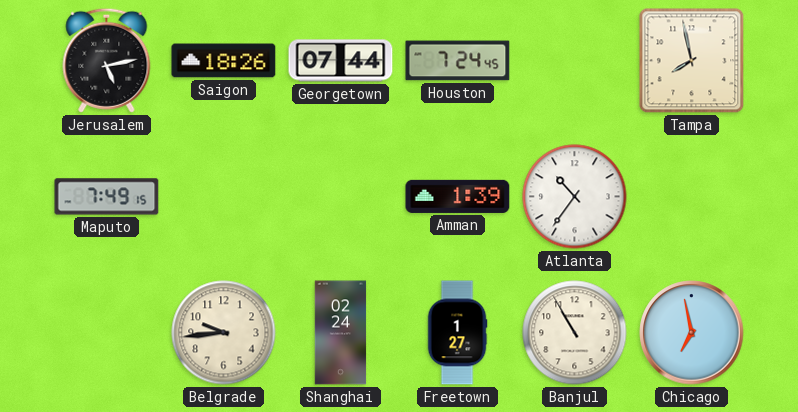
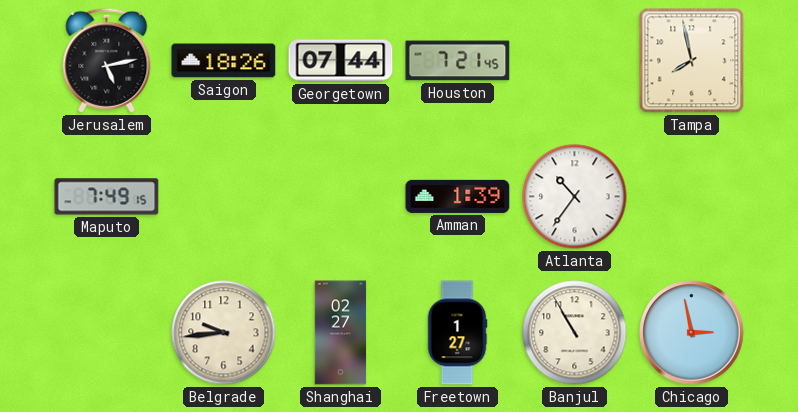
Houston: 7:24 -> 7:21 (458, 61)
Shanghai: 02:24 -> 02:27 (341, 333)
Chicago: 6:58 -> 2:58 (692, 333)
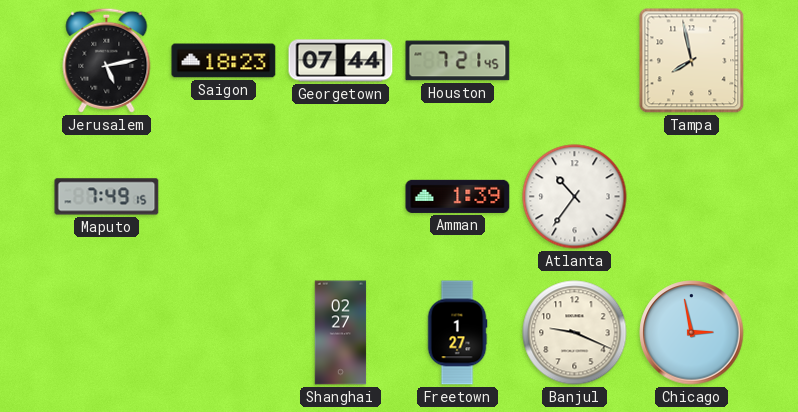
Saigon: 18:26 -> 18:23 (224, 61)
Belgrade: 9:44 -> none (224, 333)
Banjul: 10:55 -> 9:19 (575, 333)
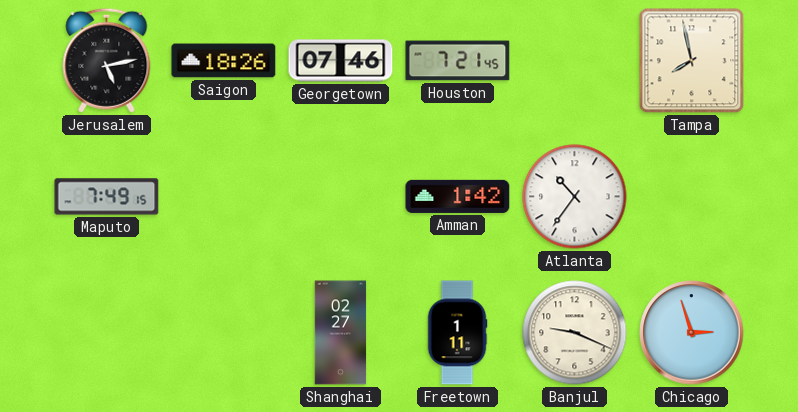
Saigon: 18:23 -> 18:26 (224, 61)
Georgetown: 07:44 -> 07:46 (341, 61)
Amman: 1:39 -> 1:42 (458, 196)
Freetown: 1:27 -> 1:11 (457, 333)
Chicago: 2:58 -> 2:57 (692, 333)
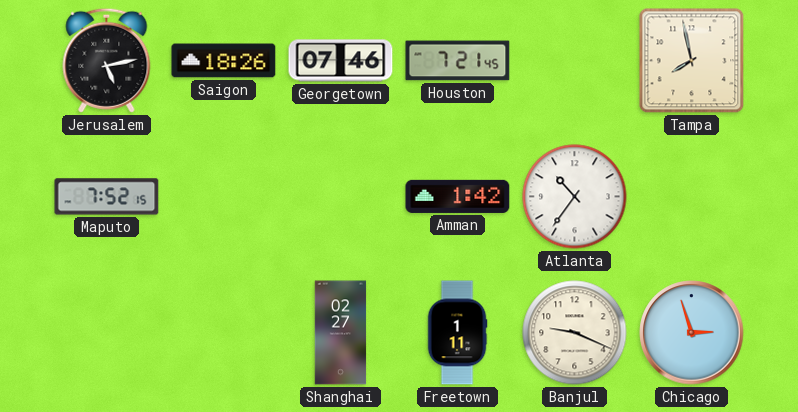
Maputo: 7:49 -> 7:52 (107, 197)
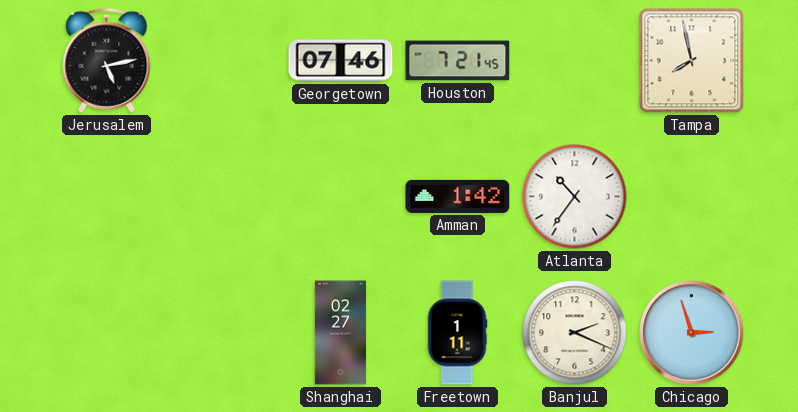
Saigon: 18:26 -> none (224, 61)
Maputo: 7:52 -> none (107, 197)
Banjul: 9:19 -> 2:19 (575, 333)
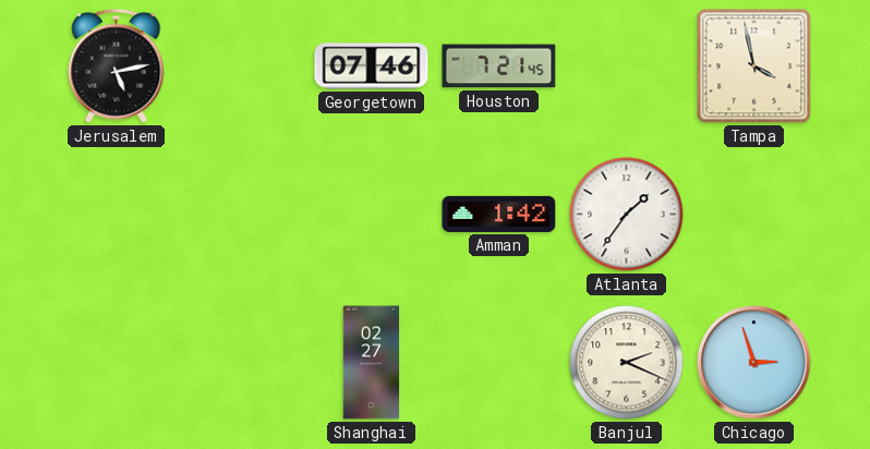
Tampa: 7:58 -> 3:58 (754, 66)
Atlanta: 10:36 -> 1:36 (627, 215)
Freetown: 1:11 -> none (457, 333)
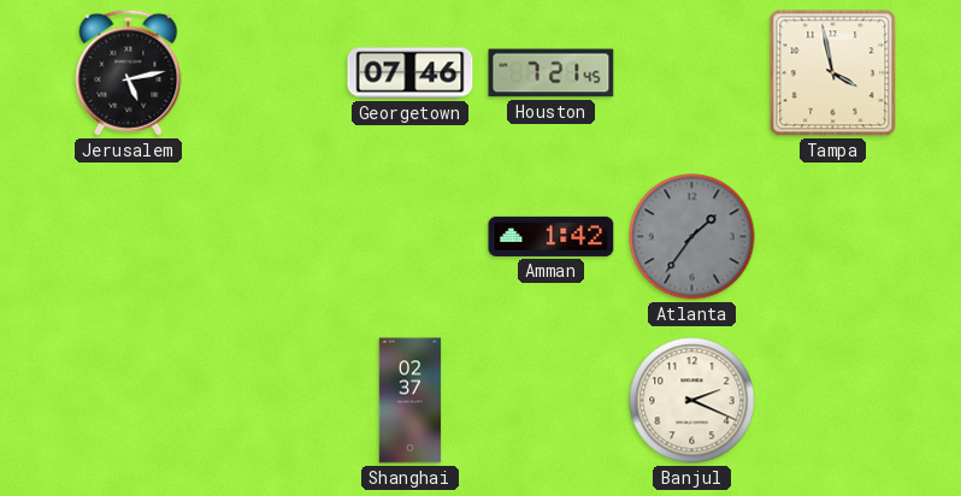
Atlanta dial: white -> grey (692, 237)
Shanghai: 02:27 -> 02:37 (411, 401)
Chicago: 2:57 -> none (754, 363)
